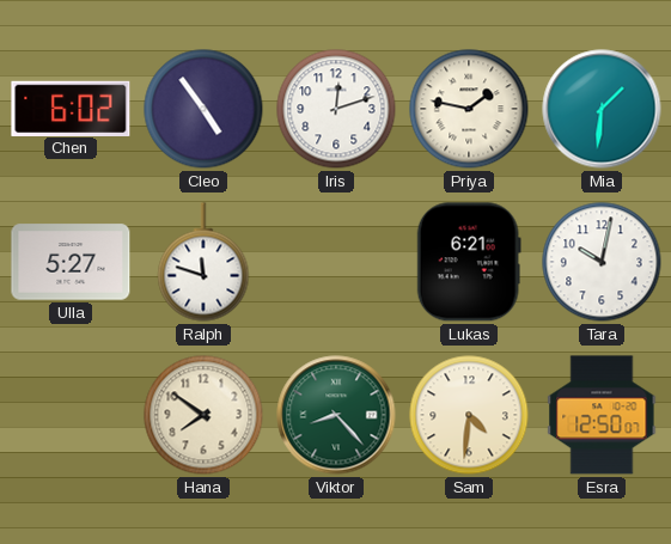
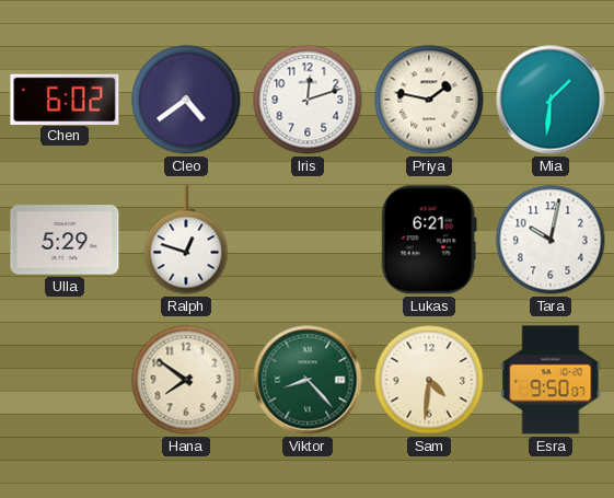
Cleo: 4:54 -> 4:39 (186, 100)
Ulla: 5:27 -> 5:29 (65, 240)
Ralph: 11:48 -> 12:48 (186, 240)
Esra: 12:50 -> 9:50 (551, 380)
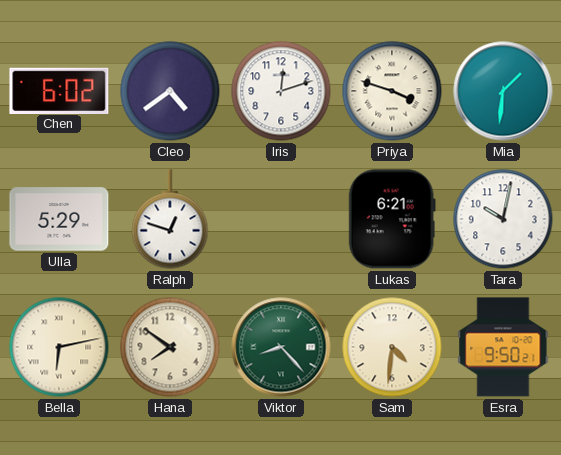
Priya: 1:47 -> 3:48 (392, 91)
Bella: none -> 6:13 (59, 347)
Esra: 9:50:07 -> 9:50:21 (503, 347)
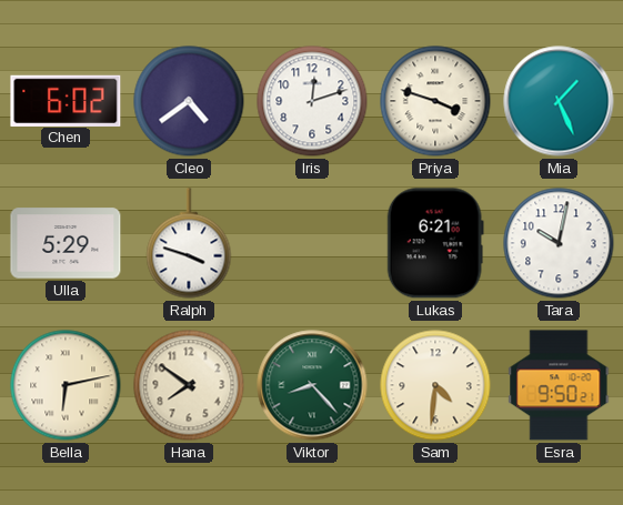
Mia: 1:31 -> 1:26 (559, 101)
Ralph: 12:48 -> 3:48 (189, 243)
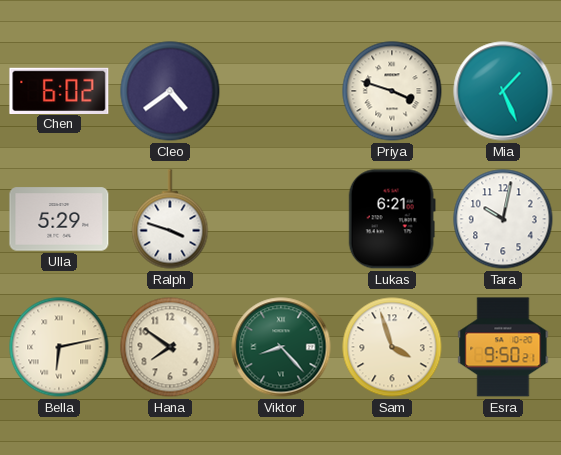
Iris: 12:12 -> none (312, 101)
Sam: 4:31 -> 3:57 (392, 347)
